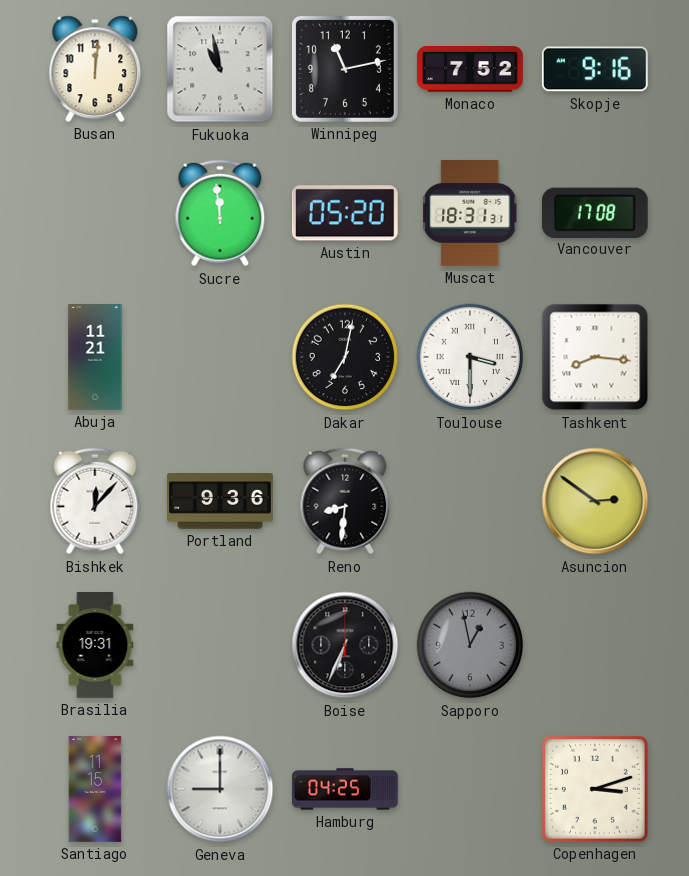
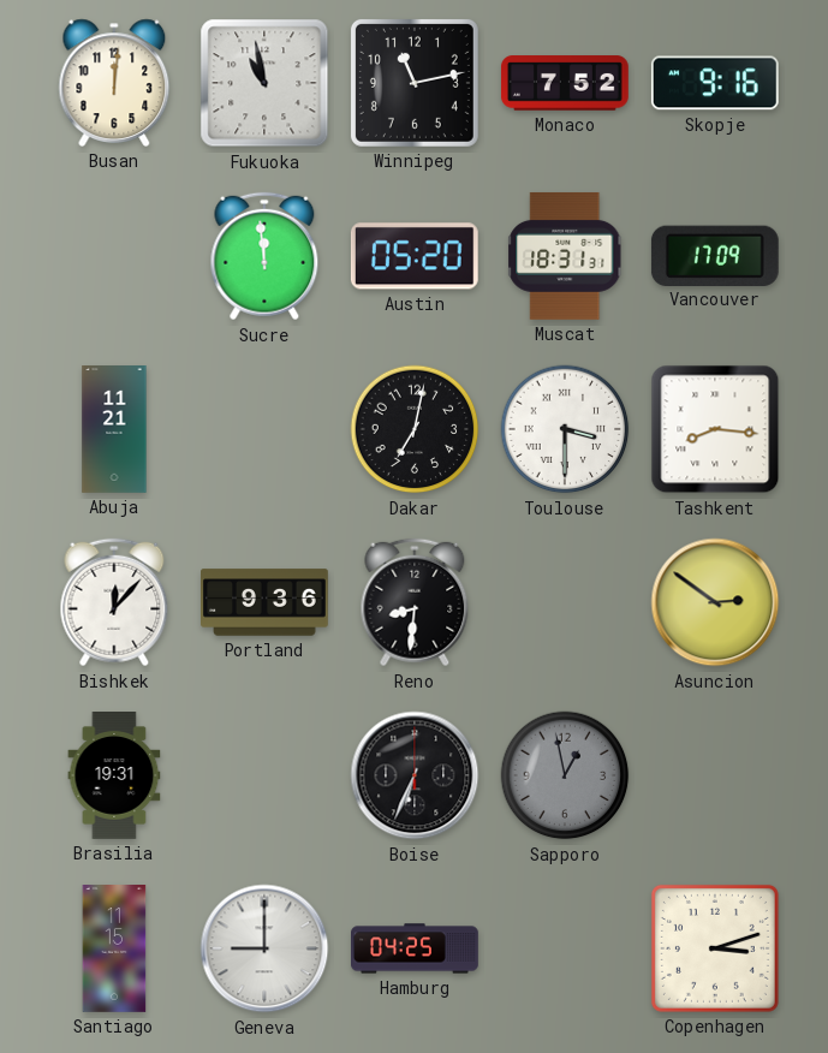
Vancouver: 17:08 -> 17:09 (715, 255)
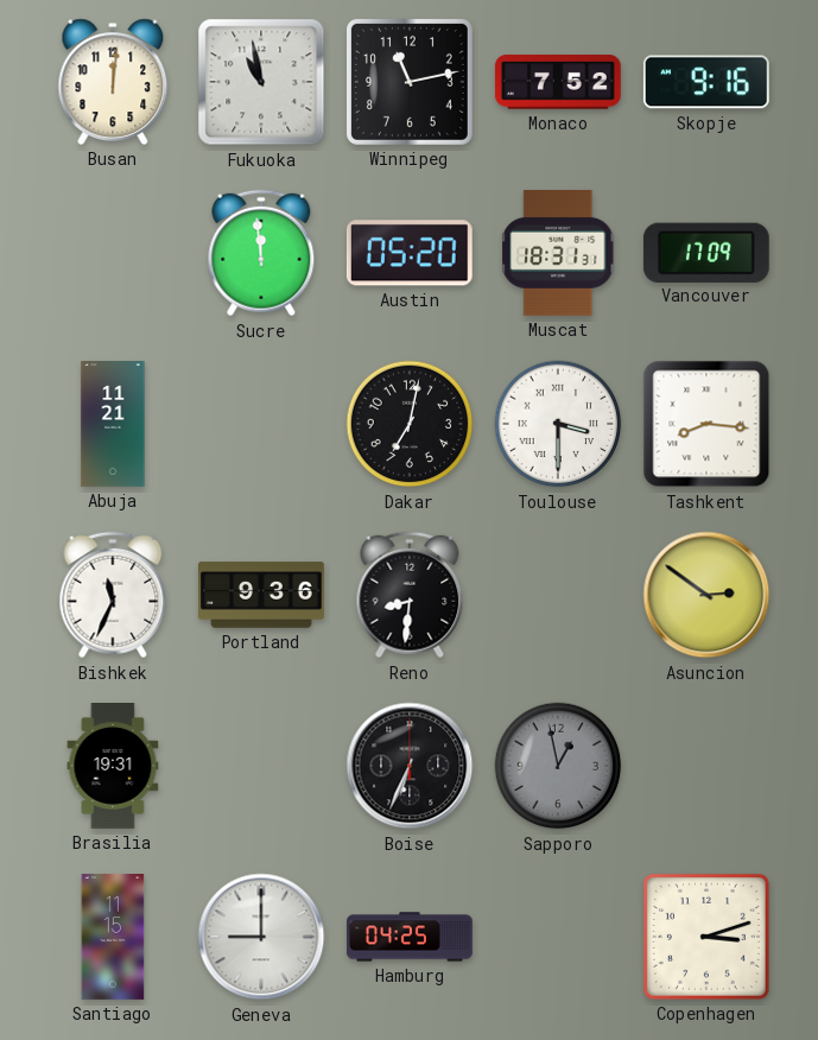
Bishkek: 12:07 -> 11:34 (113, 595)
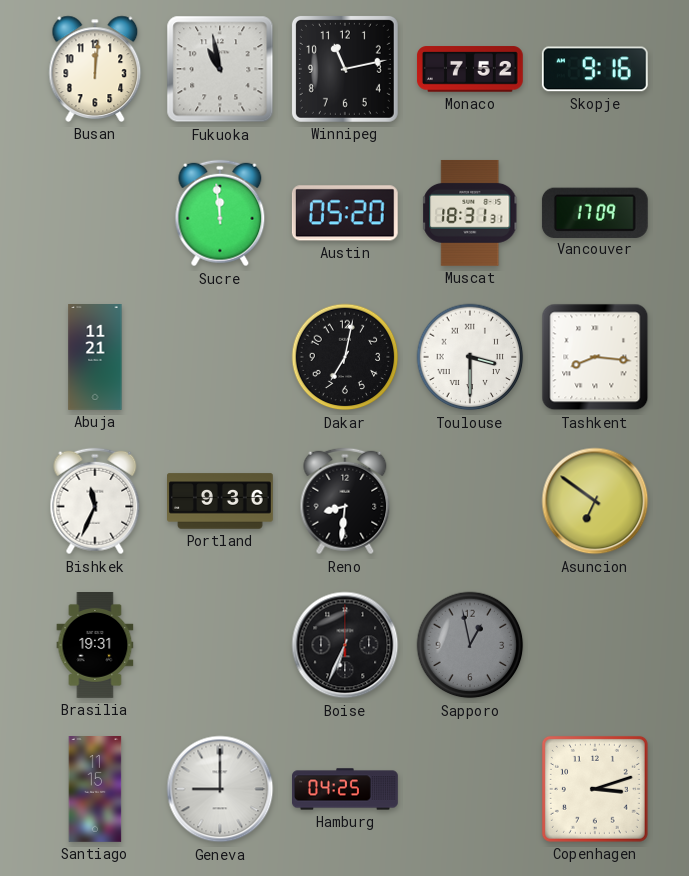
Asuncion: 2:51 -> 6:51 (595, 501)
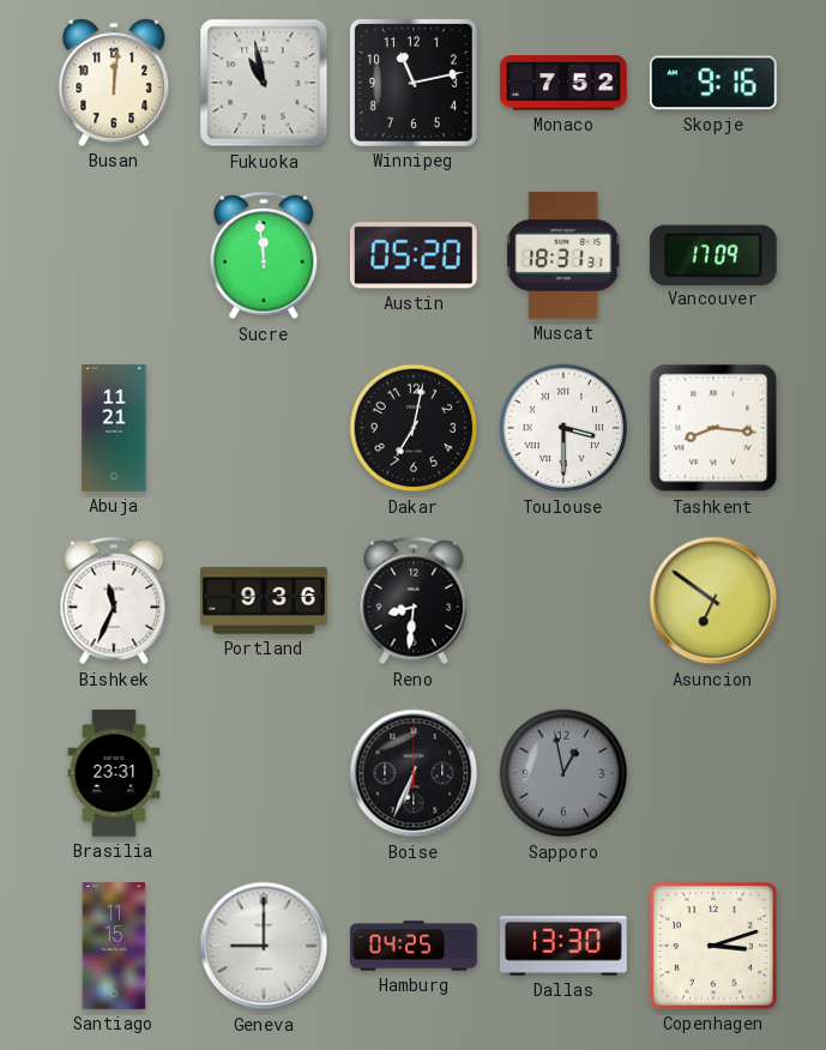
Brasilia: 19:31 -> 23:31 (114, 774)
Dallas: none -> 13:30 (563, 946)
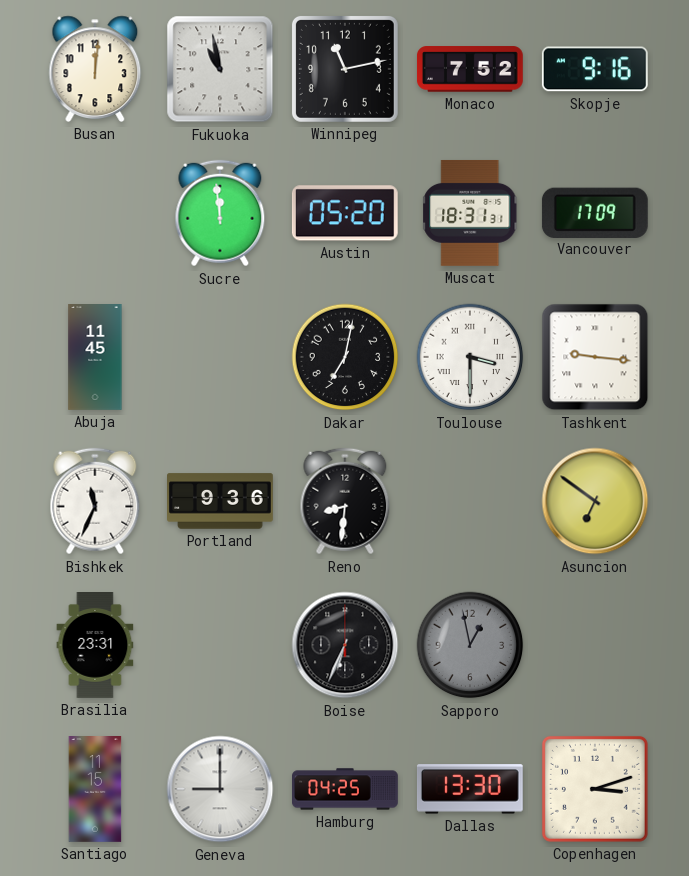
Abuja: 11:21 -> 11:45 (95, 358)
Tashkent: 8:16 -> 9:16 (595, 357)
